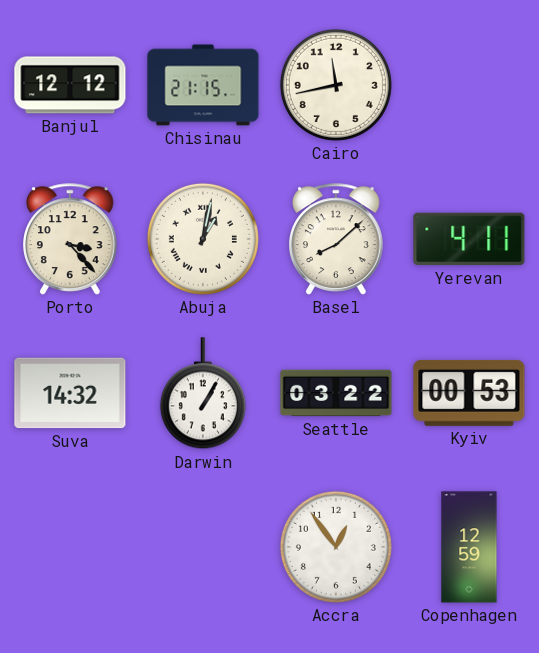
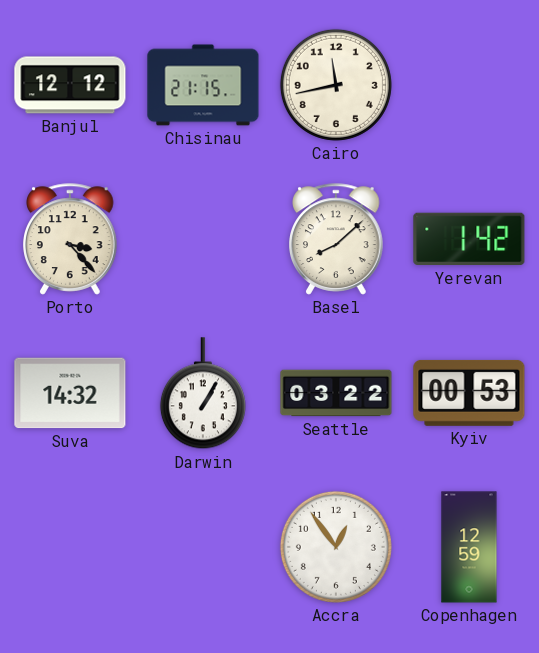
Abuja: 1:02 -> none (203, 239)
Yerevan: 4:11 -> 1:42 (469, 239)
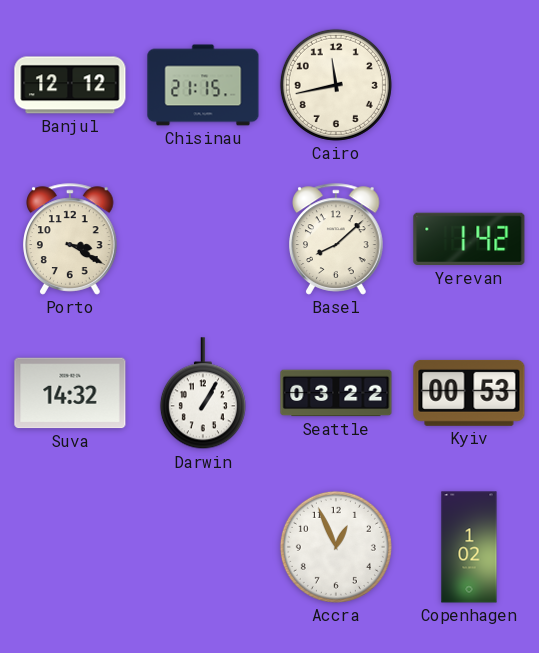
Porto: 3:23 -> 3:20 (70, 239)
Accra: 12:54 -> 12:56 (336, 547)
Copenhagen: 12:59 -> 1:02 (469, 547)
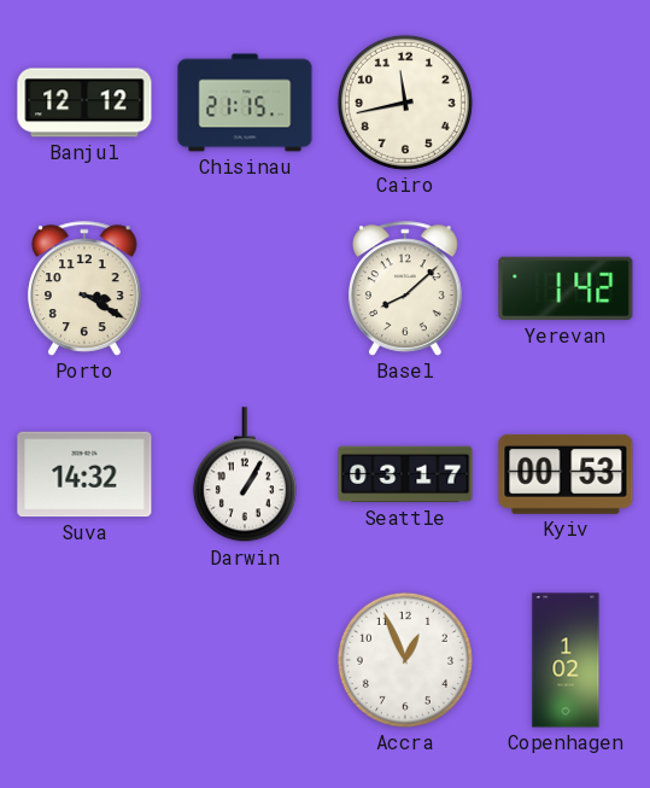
Seattle: 03:22 -> 03:17 (405, 474)
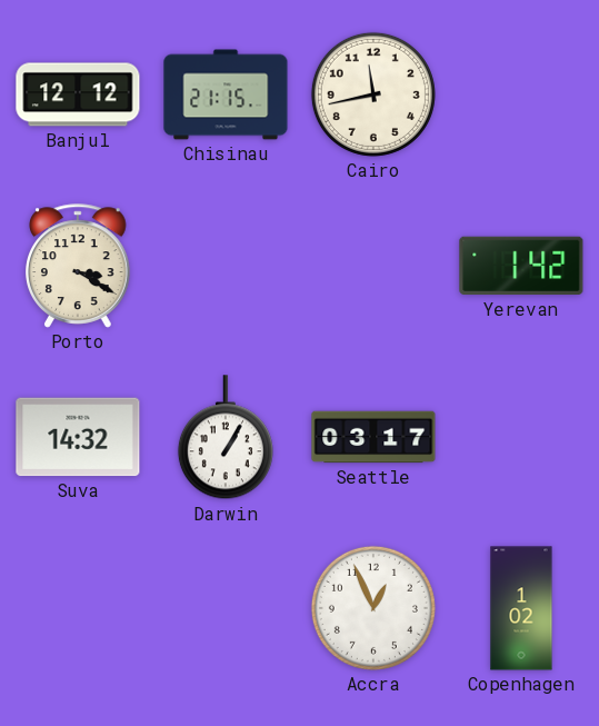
Basel: 8:08 -> none (405, 288)
Kyiv: 00:53 -> none (566, 474)
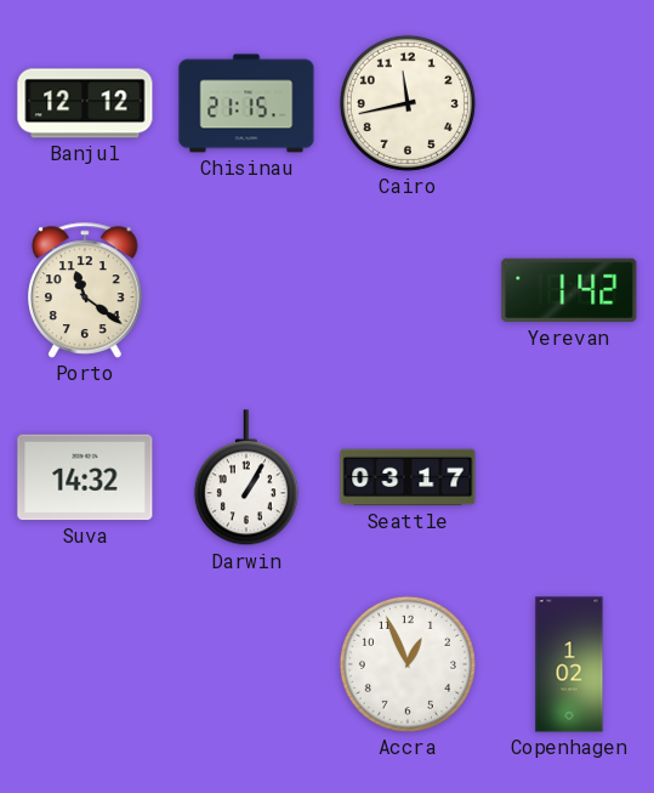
Porto: 3:20 -> 11:21 (85, 290)
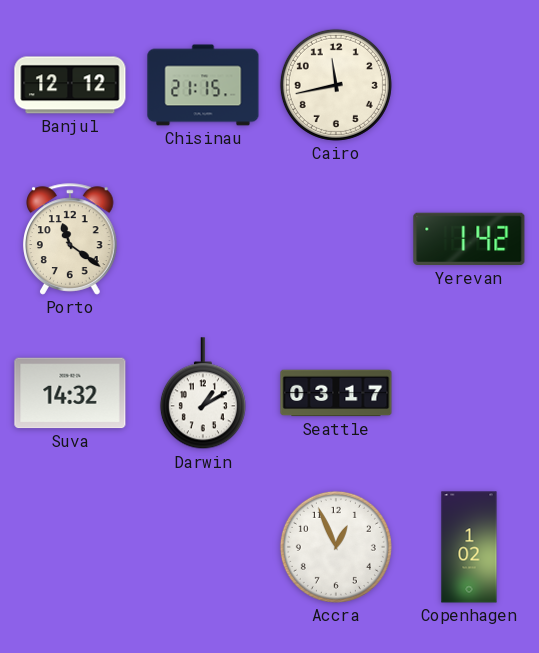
Darwin: 1:05 -> 1:10 (203, 394)
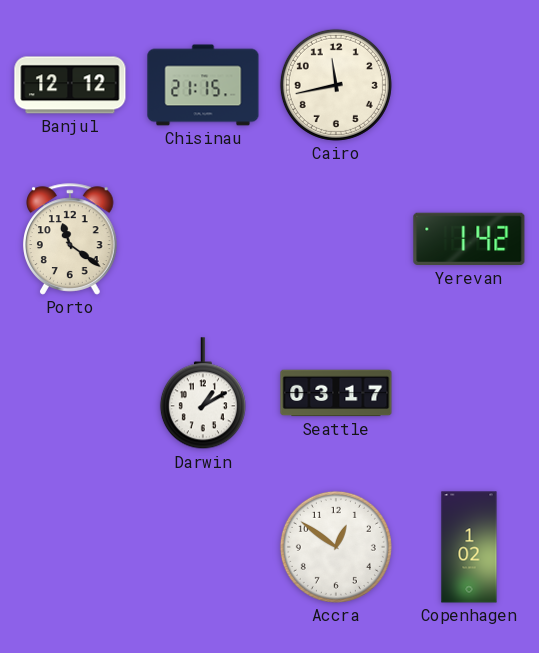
Suva: 14:32 -> none (70, 393)
Accra: 12:56 -> 12:51 (336, 547)
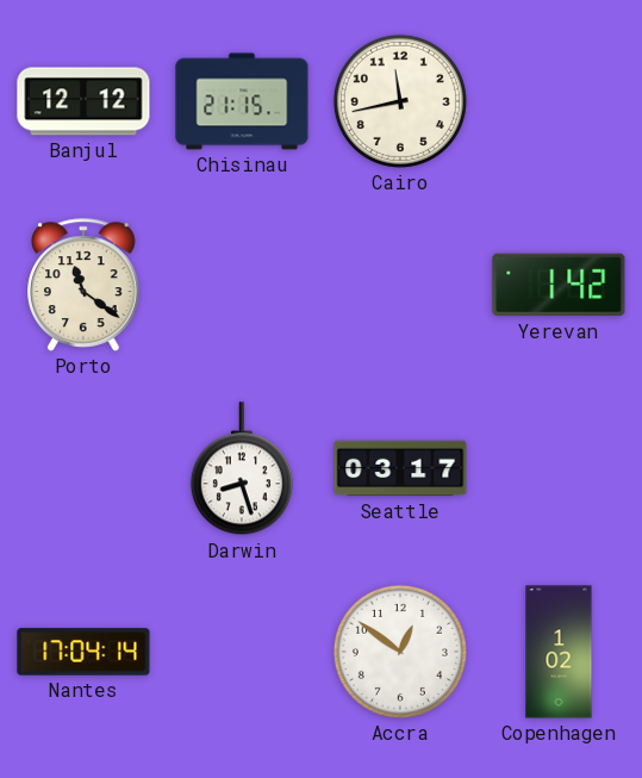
Darwin: 1:10 -> 8:27 (242, 469)
Nantes: none -> 17:04 (83, 652)
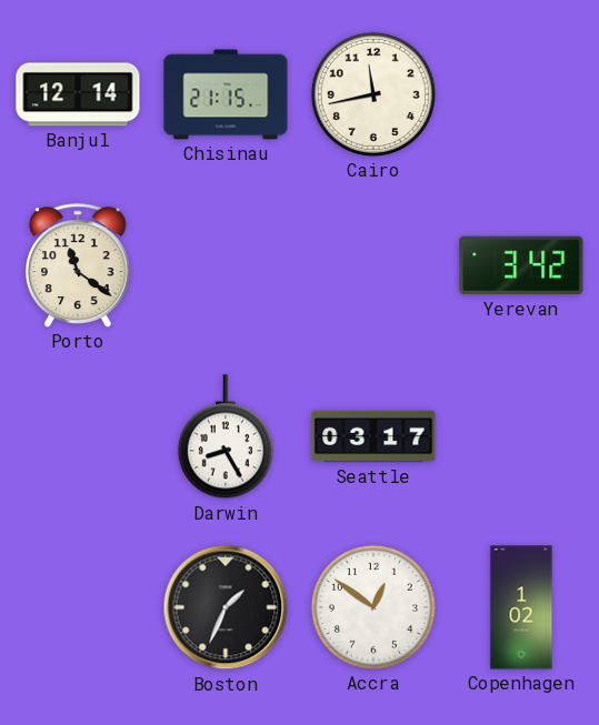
Banjul: 12:12 -> 12:14 (78, 94)
Yerevan: 1:42 -> 3:42 (521, 265)
Darwin: 8:27 -> 8:25 (226, 437)
Nantes: 17:04 -> none (83, 652)
Boston: none -> 1:34 (226, 607)
